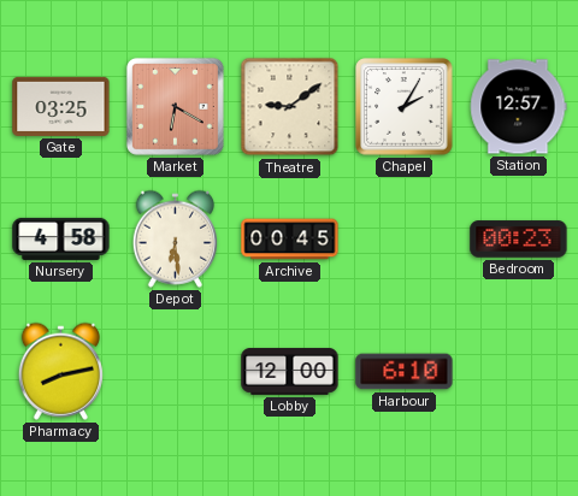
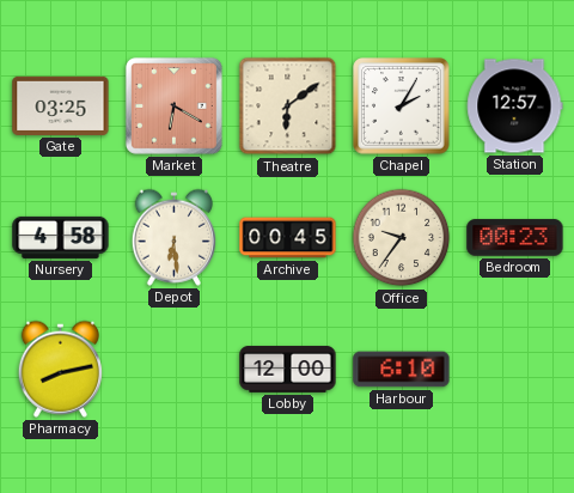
Theatre: 9:09 -> 6:09 (288, 106)
Office: none -> 9:36 (402, 238)
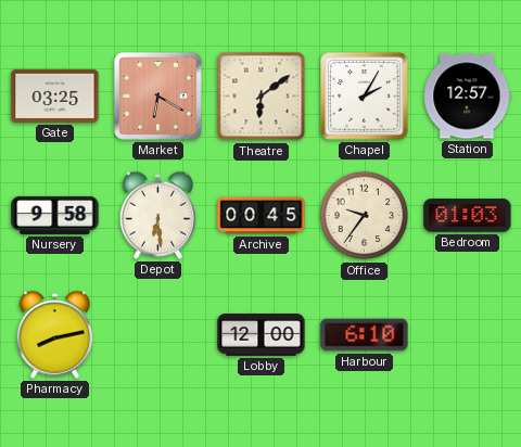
Nursery: 4:58 -> 9:58 (55, 215)
Bedroom: 00:23 -> 01:03 (468, 216)
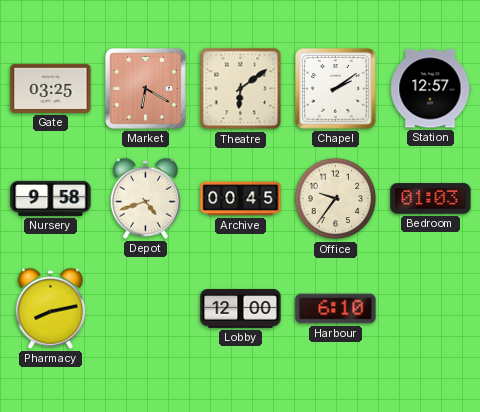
Chapel: 2:05 -> 2:09 (336, 89)
Depot: 6:29 -> 4:42 (145, 198)
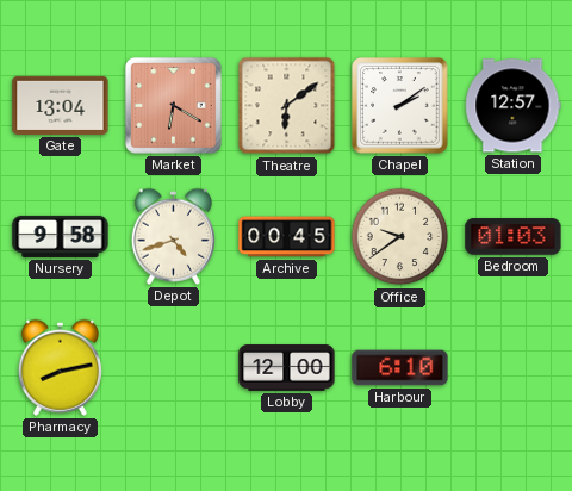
Gate: 03:25 -> 13:04 (61, 105)
Office: 9:36 -> 9:39 (400, 237)
